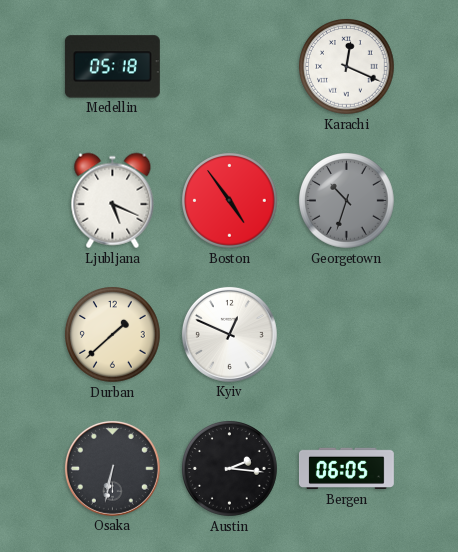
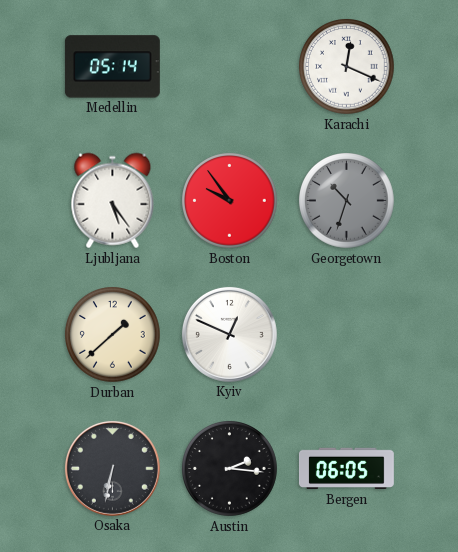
Medellin: 05:18 -> 05:14 (112, 67)
Ljubljana: 5:19 -> 5:24 (113, 201)
Boston: 4:54 -> 9:54 (230, 201)
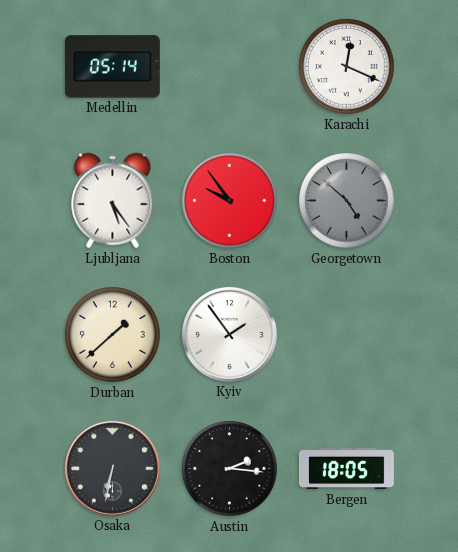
Georgetown: 10:33 -> 4:52 (347, 201)
Kyiv: 12:49 -> 1:54 (229, 334)
Bergen: 06:05 -> 18:05 (346, 469)
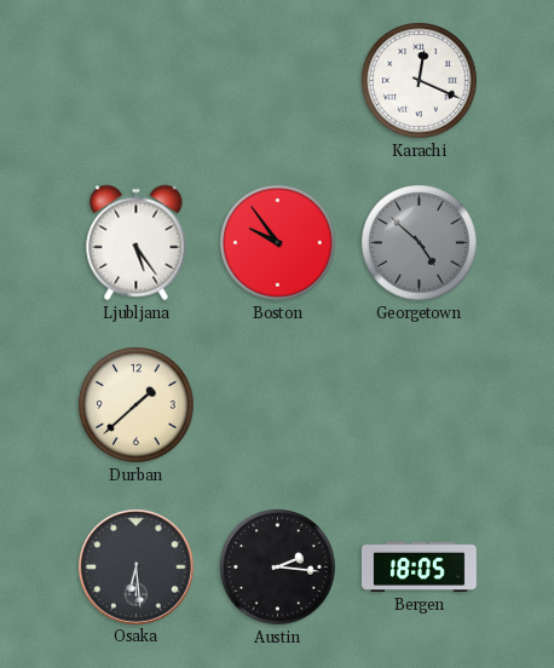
Medellin: 05:14 -> none (112, 67)
Kyiv: 1:54 -> none (229, 334)
Osaka: 6:32 -> 6:29 (135, 566)
